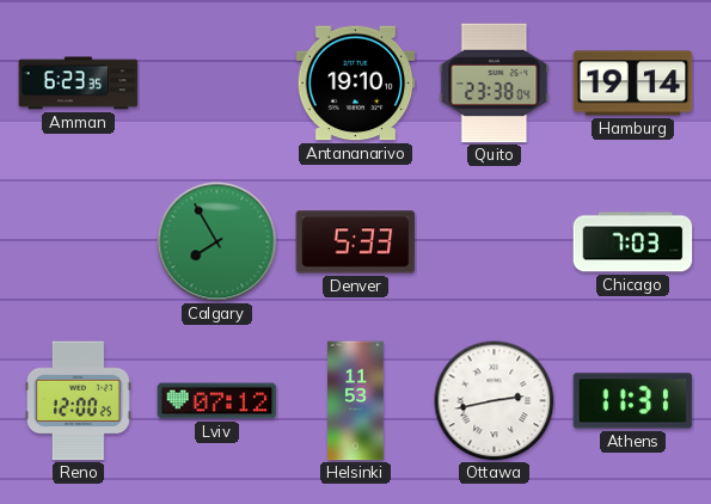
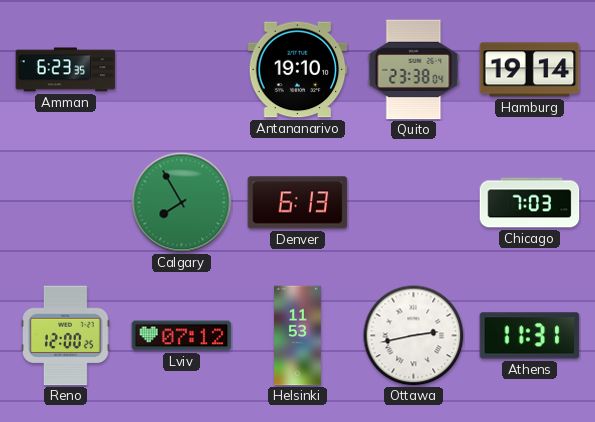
Denver: 5:33 -> 6:13 (298, 203)
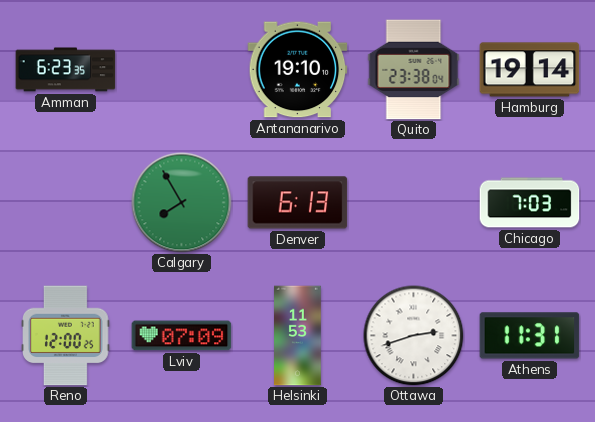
Lviv: 07:12 -> 07:09 (182, 336)
Ottawa: 2:43 -> 2:42 (414, 336)
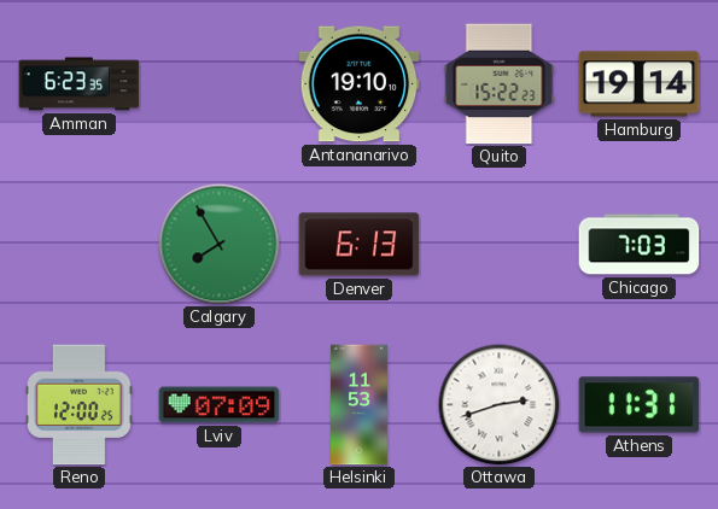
Quito: 23:38 -> 15:22 (500, 84)
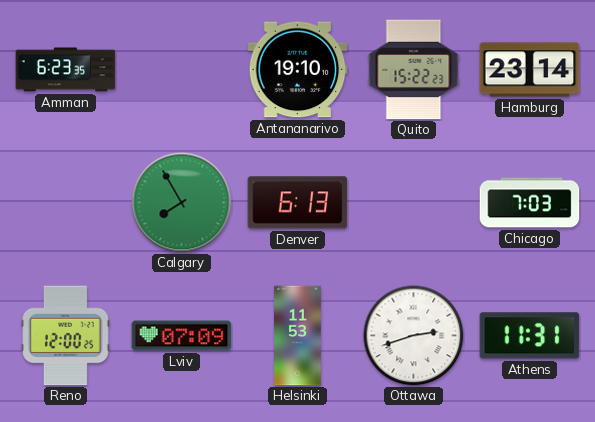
Hamburg: 19:14 -> 23:14 (530, 70)
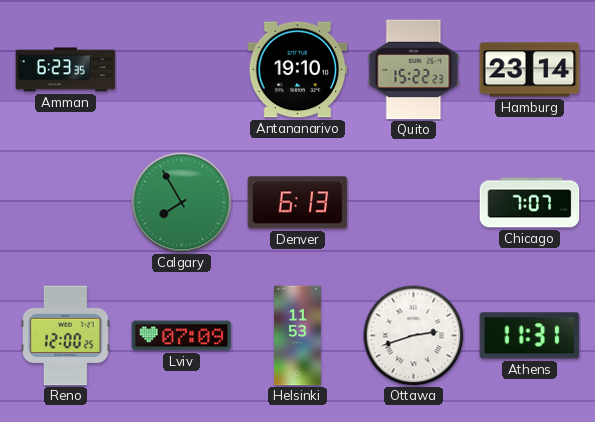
Chicago: 7:03 -> 7:07 (530, 203)
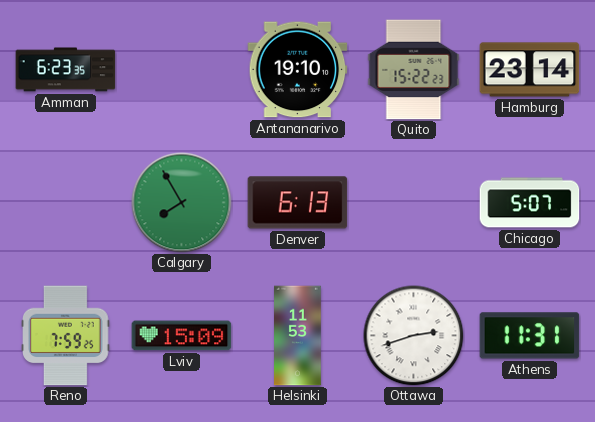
Chicago: 7:07 -> 5:07 (530, 203)
Reno: 12:00 -> 7:59 (66, 336)
Lviv: 07:09 -> 15:09 (182, 336)
